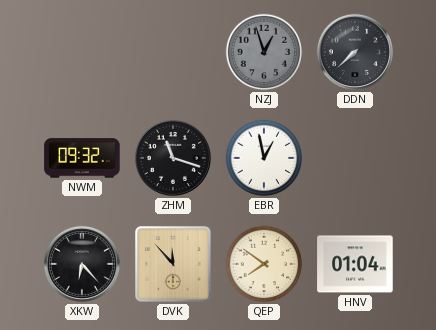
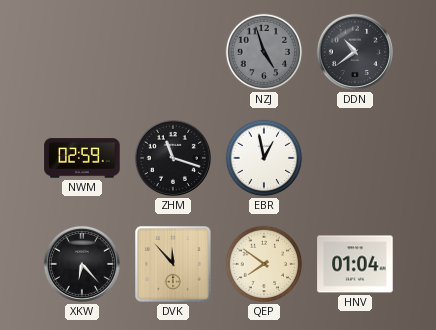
NZJ: 12:57 -> 4:57 (264, 52)
DDN: 7:38 -> 10:39 (355, 52)
NWM: 09:32 -> 02:59 (82, 158)
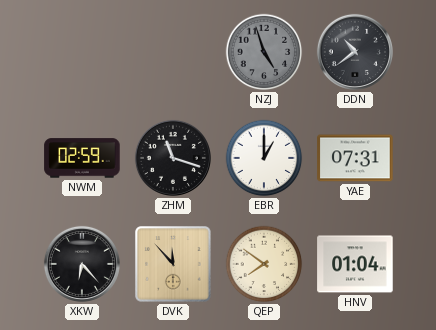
EBR: 12:58 -> 1:00 (264, 158)
YAE: none -> 07:31 (355, 158)
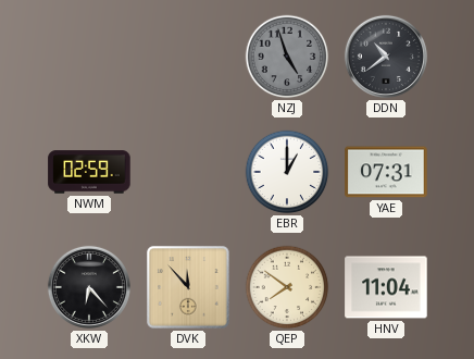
ZHM: 11:18 -> none (173, 158)
HNV: 01:04 -> 11:04 (386, 287)
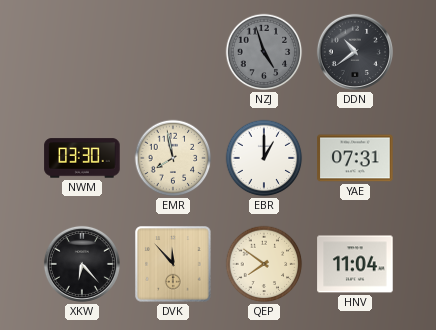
NWM: 02:59 -> 03:30 (82, 158)
EMR: none -> 7:58 (173, 158)
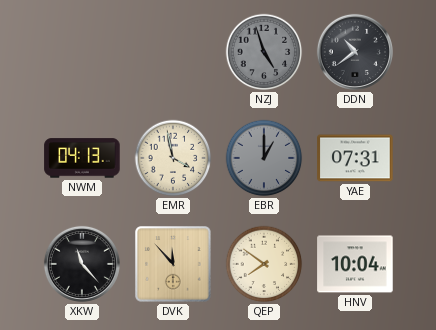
NWM: 03:30 -> 04:13 (82, 158)
EMR: 7:58 -> 3:58 (173, 158)
EBR dial: white -> grey (264, 158)
XKW: 6:23 -> 11:23 (82, 264)
HNV: 11:04 -> 10:04 (355, 264)
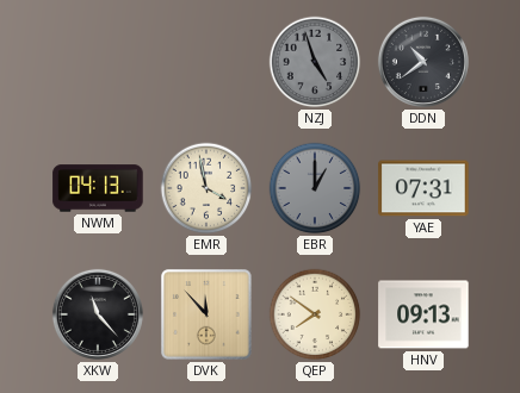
HNV: 10:04 -> 09:13 (423, 314)
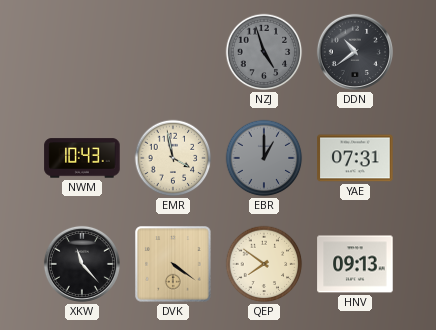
NWM: 04:13 -> 10:43 (82, 158)
DVK: 11:53 -> 4:21 (173, 264)
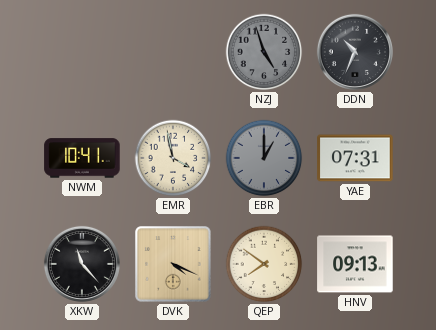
DDN: 10:39 -> 10:34 (355, 52)
NWM: 10:43 -> 10:41 (82, 158)
DVK: 4:21 -> 4:19 (173, 264)
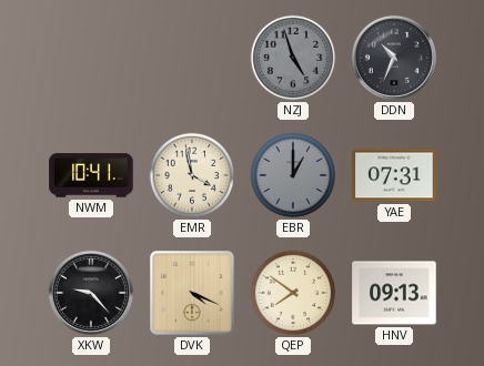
XKW: 11:23 -> 9:23 (91, 293)
